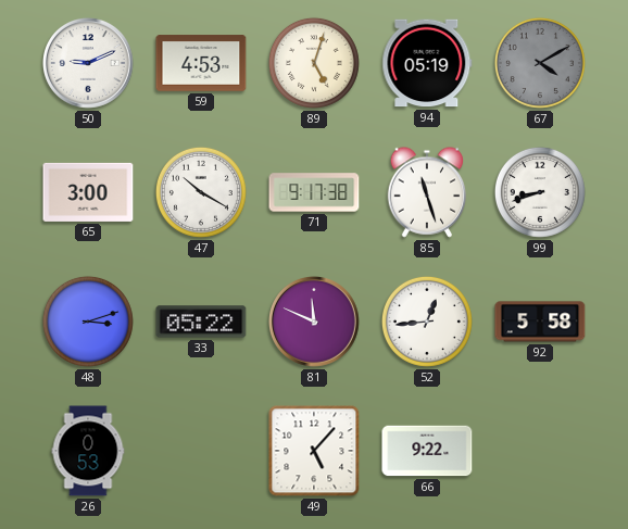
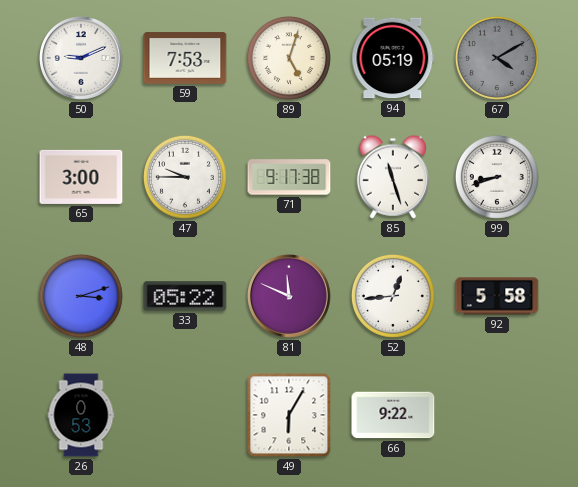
59: 4:53 -> 7:53 (185, 58)
47: 10:20 -> 9:45 (185, 177)
49: 5:07 -> 6:05 (289, 415)
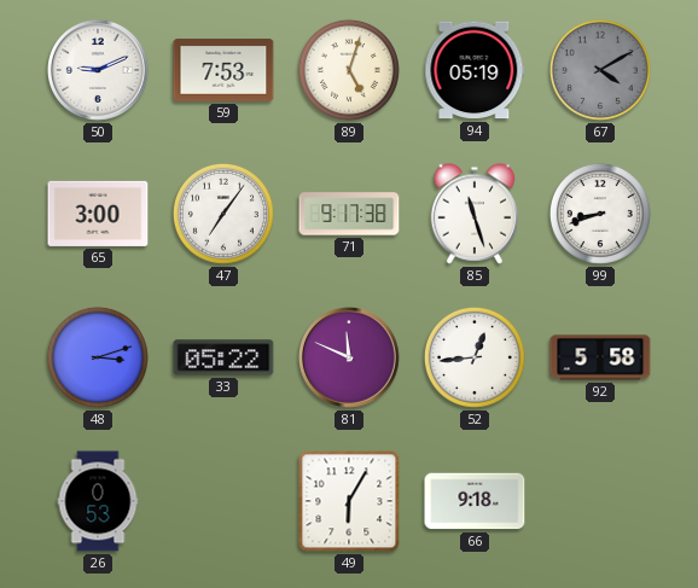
47: 9:45 -> 7:06 (223, 214)
66: 9:22 -> 9:18 (475, 501)
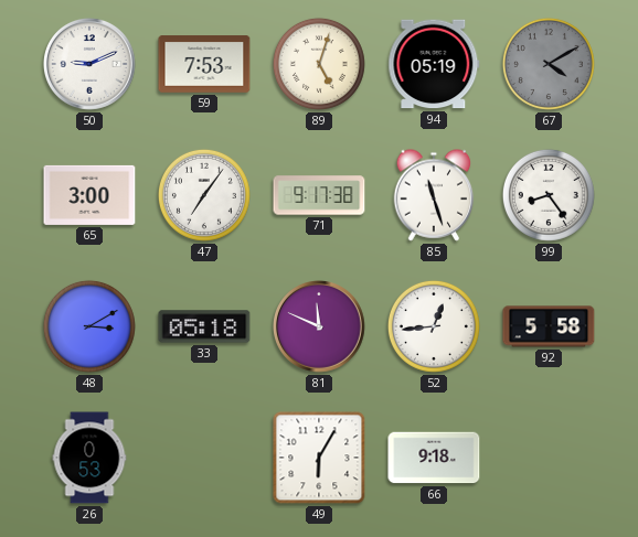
99: 8:42 -> 8:24 (549, 195)
48: 3:12 -> 3:10 (89, 326)
33: 05:22 -> 05:18 (204, 326)
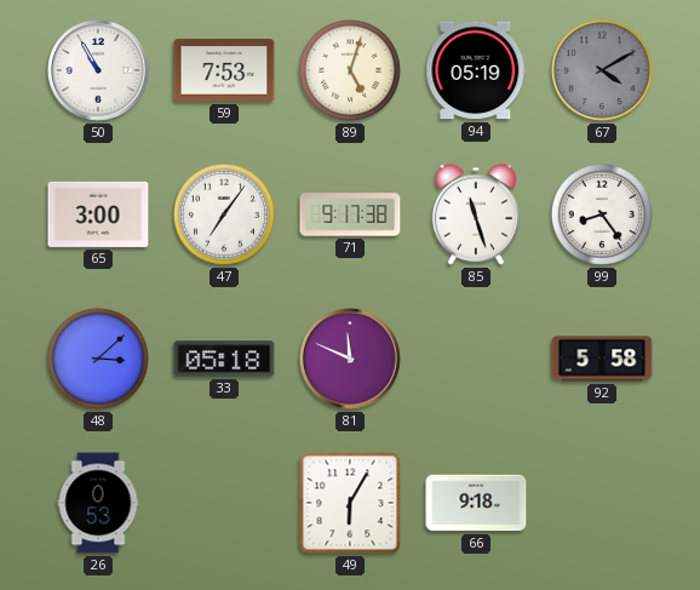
50: 9:11 -> 10:55 (99, 71)
48: 3:10 -> 3:08 (98, 359)
52: 12:44 -> none (434, 326)
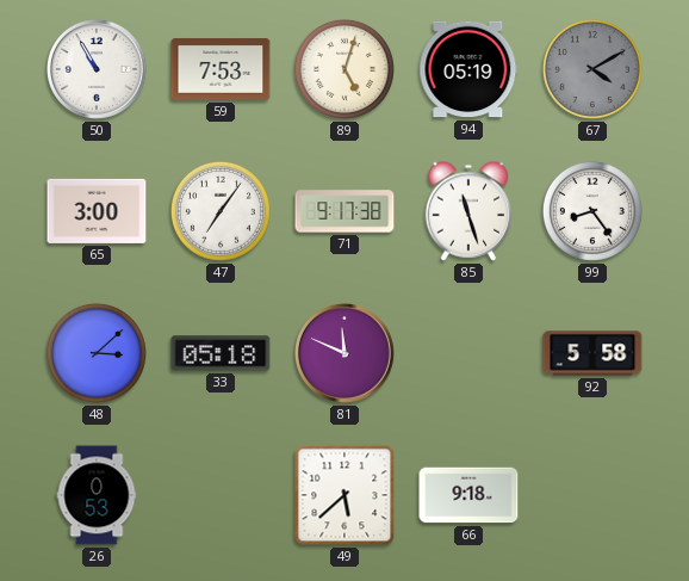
49: 6:05 -> 5:38 (344, 495)
